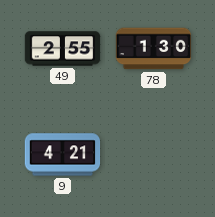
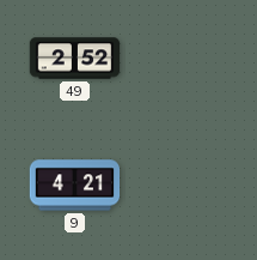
49: 2:55 -> 2:52 (75, 59)
78: 1:30 -> none (154, 49)
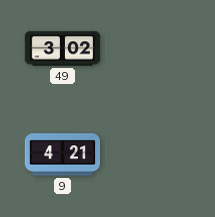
49: 2:52 -> 3:02 (63, 49)
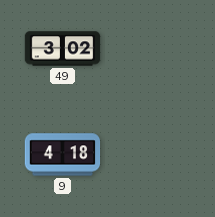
9: 4:21 -> 4:18 (63, 155)
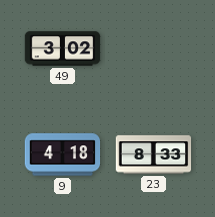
23: none -> 8:33 (154, 155)
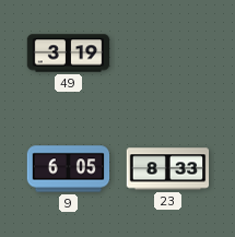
49: 3:02 -> 3:19 (69, 54)
9: 4:18 -> 6:05 (69, 169)
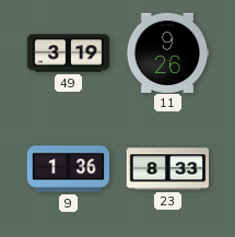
11: none -> 9:26 (167, 52)
9: 6:05 -> 1:36 (69, 169)
